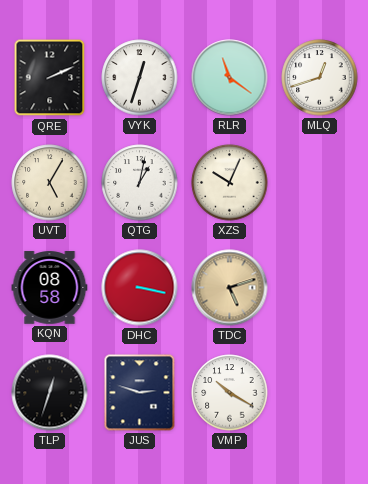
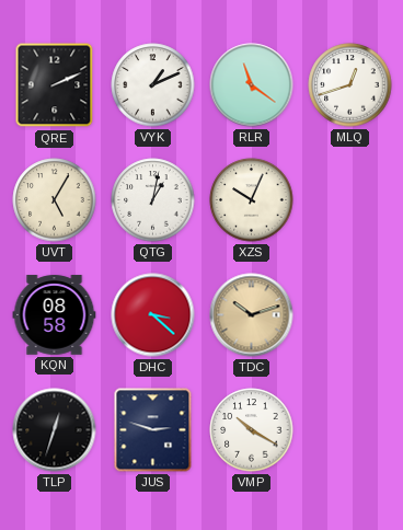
VYK: 12:33 -> 1:11 (153, 85)
DHC: 3:17 -> 3:22 (153, 315)
TDC: 5:12 -> 10:12 (252, 315)
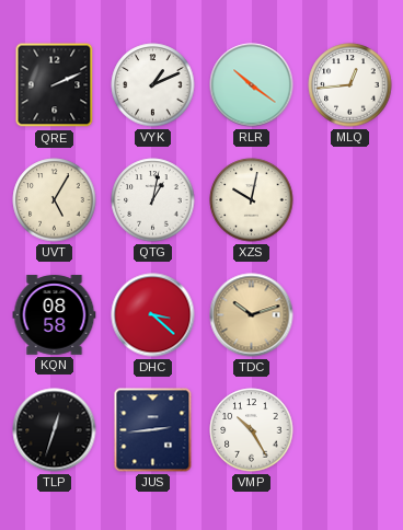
RLR: 11:21 -> 10:21 (252, 85)
MLQ: 12:42 -> 12:44 (350, 85)
XZS: 10:04 -> 10:02 (252, 200)
JUS: 2:48 -> 2:44 (153, 430)
VMP: 10:20 -> 10:25 (252, 430)
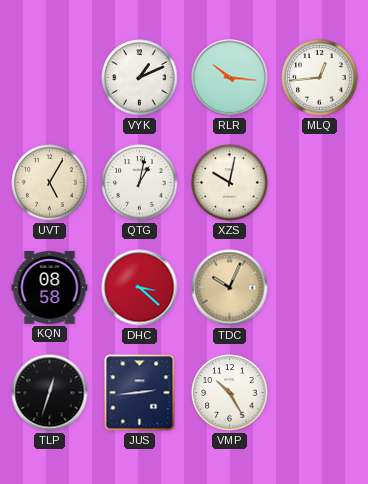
QRE: 2:11 -> none (55, 85)
RLR: 10:21 -> 10:16 (230, 78)
TDC: 10:12 -> 10:04 (230, 288)
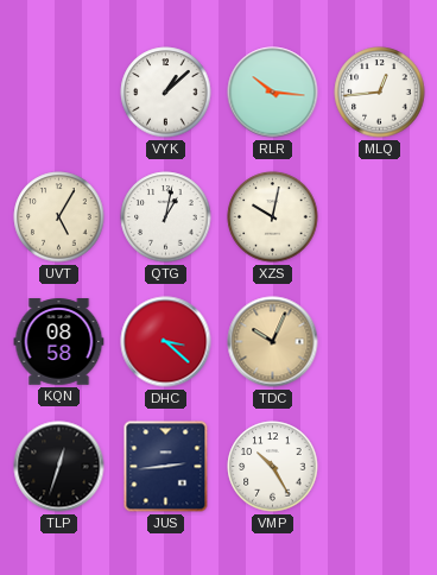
VYK: 1:11 -> 1:08 (166, 93)
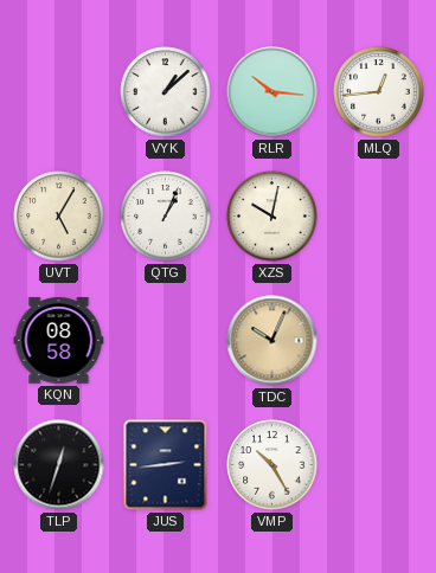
QTG: 1:02 -> 1:04 (166, 217)
DHC: 3:22 -> none (166, 342)
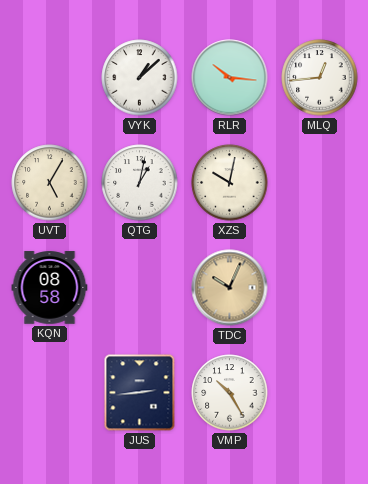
QTG: 1:04 -> 1:02 (140, 183)
TLP: 12:33 -> none (59, 465)
